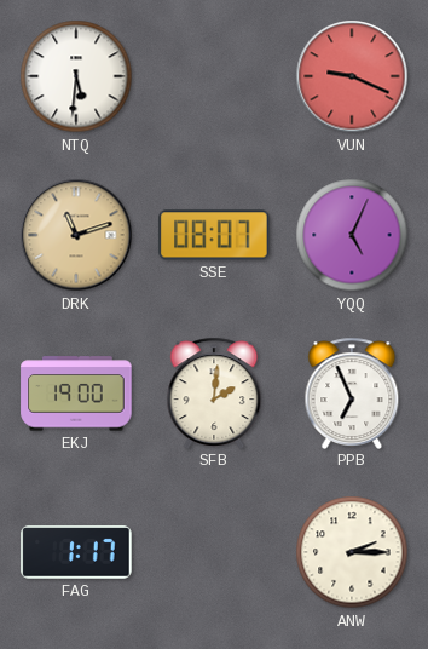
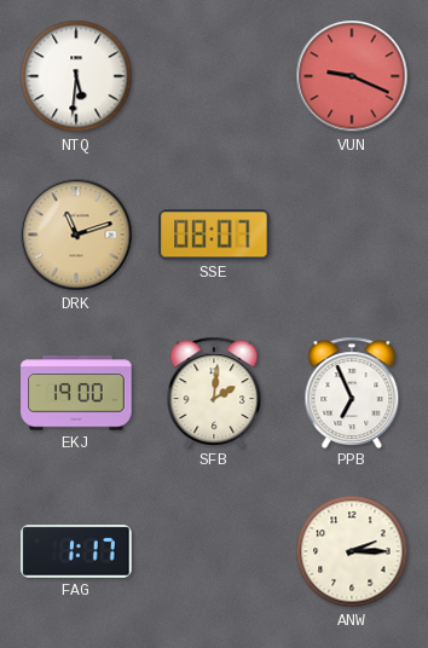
YQQ: 5:04 -> none (352, 235)
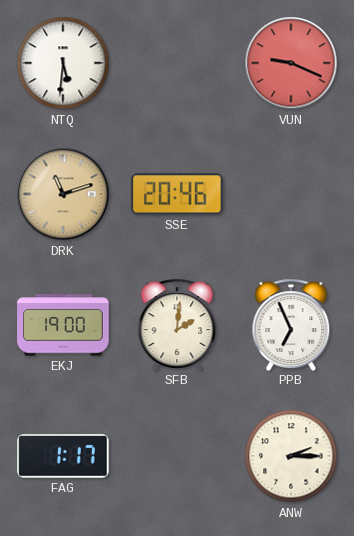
SSE: 08:07 -> 20:46 (177, 194)
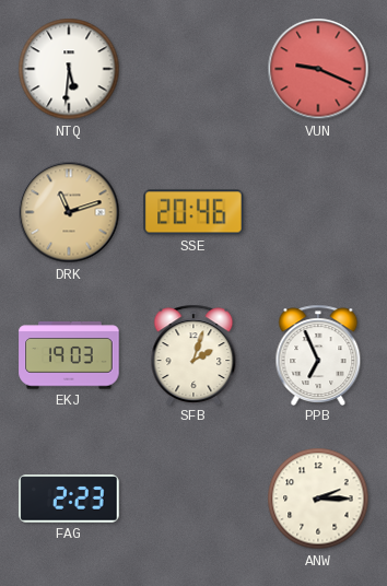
EKJ: 19:00 -> 19:03 (69, 355)
SFB: 2:01 -> 2:03 (193, 354)
FAG: 1:17 -> 2:23 (69, 499)
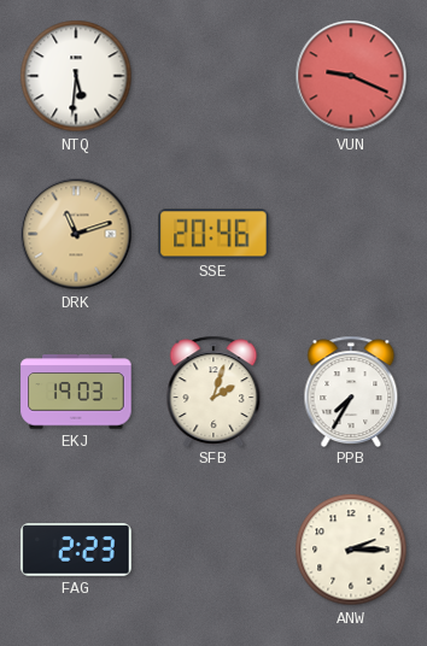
PPB: 6:56 -> 7:35 (351, 390)
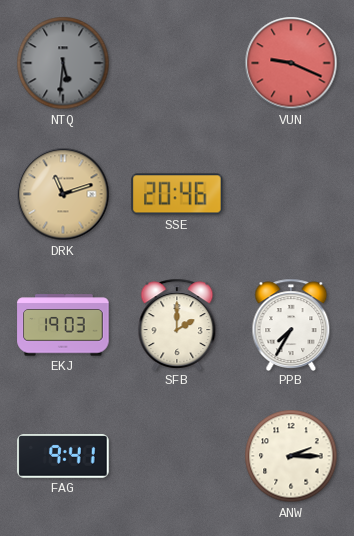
NTQ dial: white -> grey (63, 63)
SFB: 2:03 -> 2:00 (177, 324)
FAG: 2:23 -> 9:41 (63, 456)
